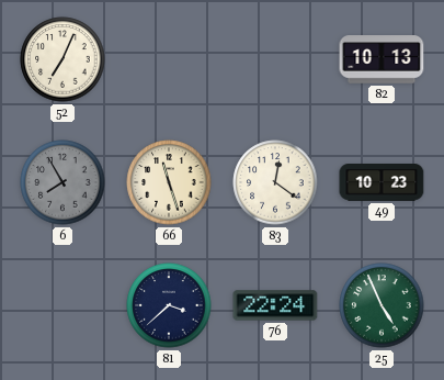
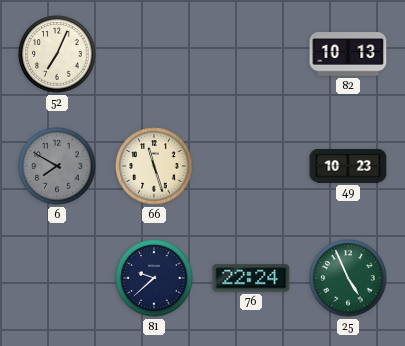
6: 7:55 -> 7:50 (57, 166)
83: 12:21 -> none (275, 182)
81: 3:38 -> 9:38 (154, 278)
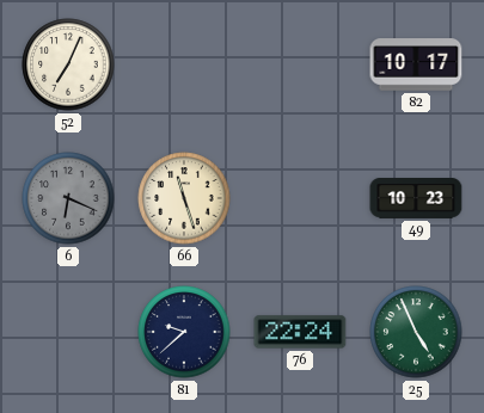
82: 10:13 -> 10:17 (416, 64)
6: 7:50 -> 6:19 (68, 198)
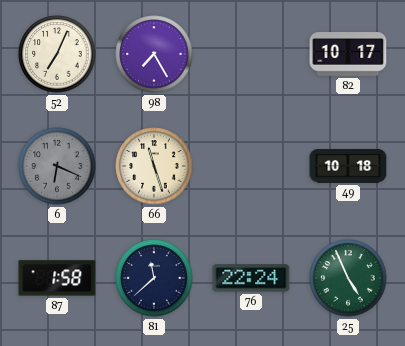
98: none -> 7:25 (154, 54)
49: 10:23 -> 10:18 (348, 167)
87: none -> 1:58 (57, 278)
81: 9:38 -> 11:38 (154, 278)
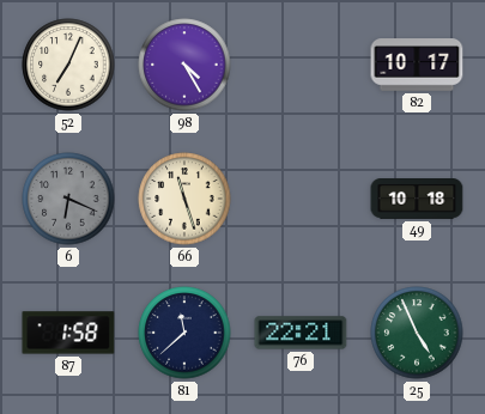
98: 7:25 -> 4:25 (184, 65)
76: 22:24 -> 22:21 (301, 333)
